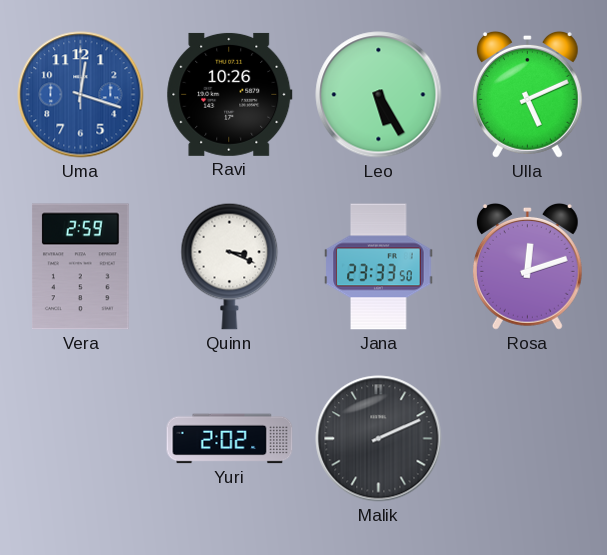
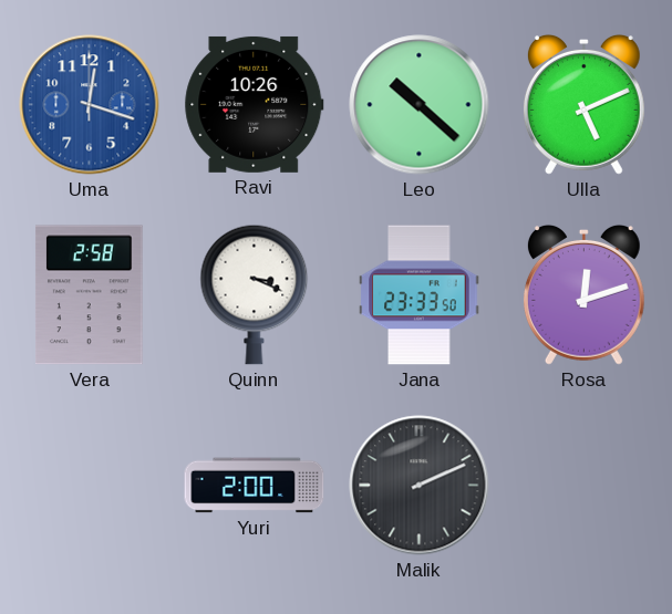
Leo: 5:25 -> 10:22 (420, 105)
Vera: 2:59 -> 2:58 (89, 295)
Yuri: 2:02 -> 2:00 (255, 486)
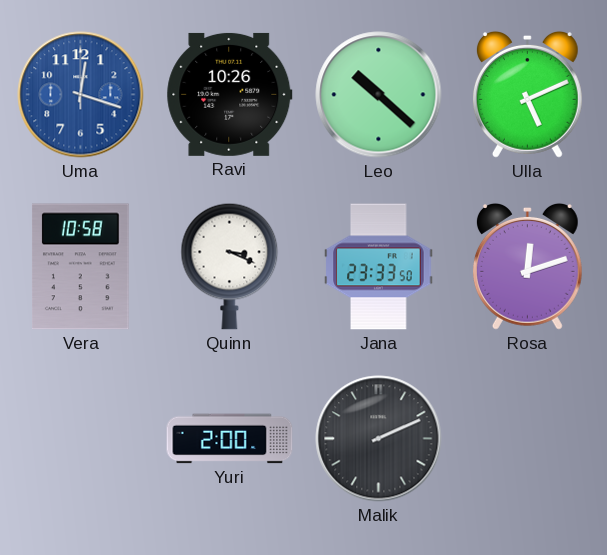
Vera: 2:58 -> 10:58 (80, 267)
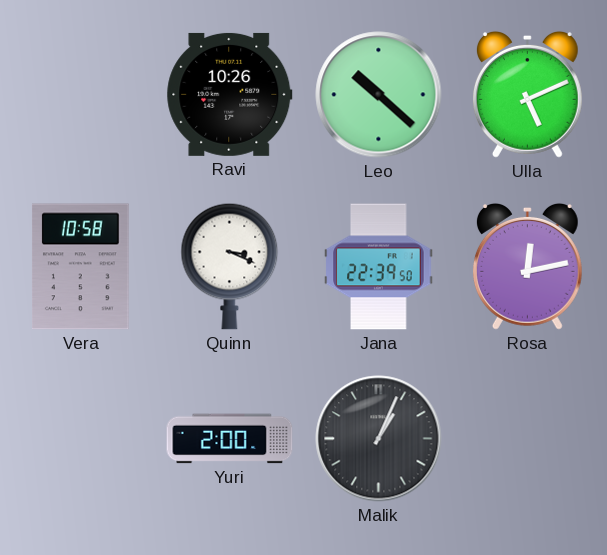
Uma: 12:18 -> none (81, 95)
Jana: 23:33 -> 22:39 (379, 267)
Rosa: 12:12 -> 12:13 (527, 267)
Malik: 2:11 -> 1:04 (379, 439)
